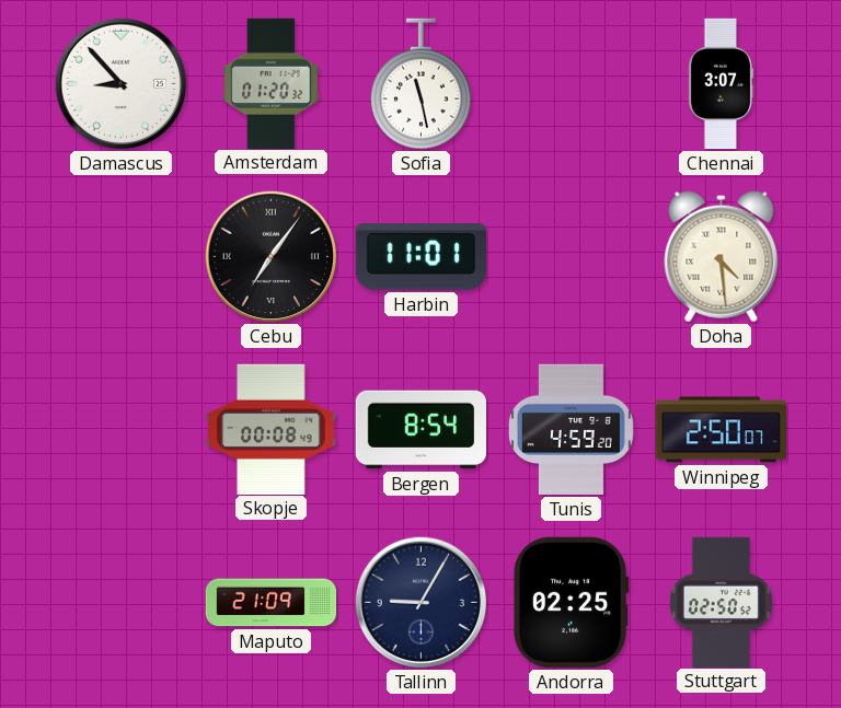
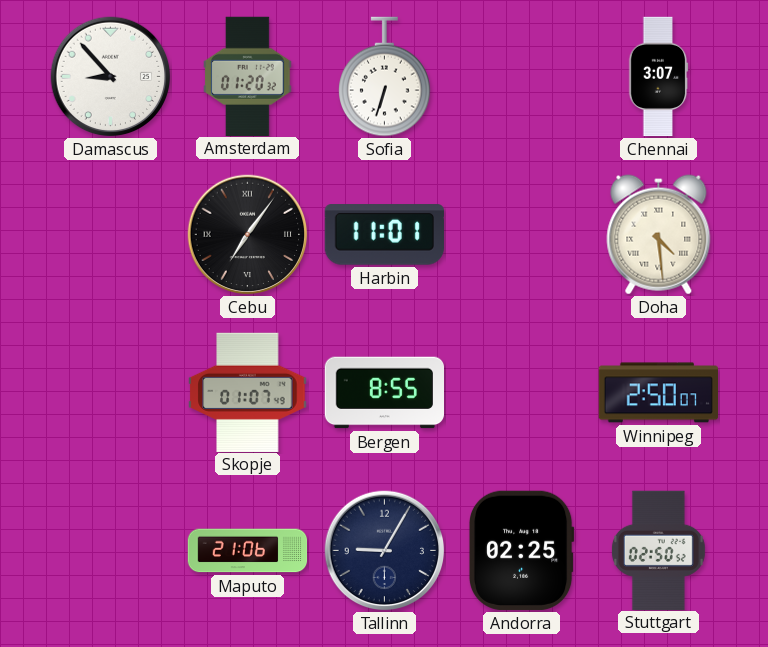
Sofia: 11:28 -> 6:33 (385, 77)
Skopje: 00:08 -> 01:07 (248, 392)
Bergen: 8:54 -> 8:55 (384, 393)
Tunis: 4:59 -> none (571, 430)
Maputo: 21:09 -> 21:06 (248, 551)
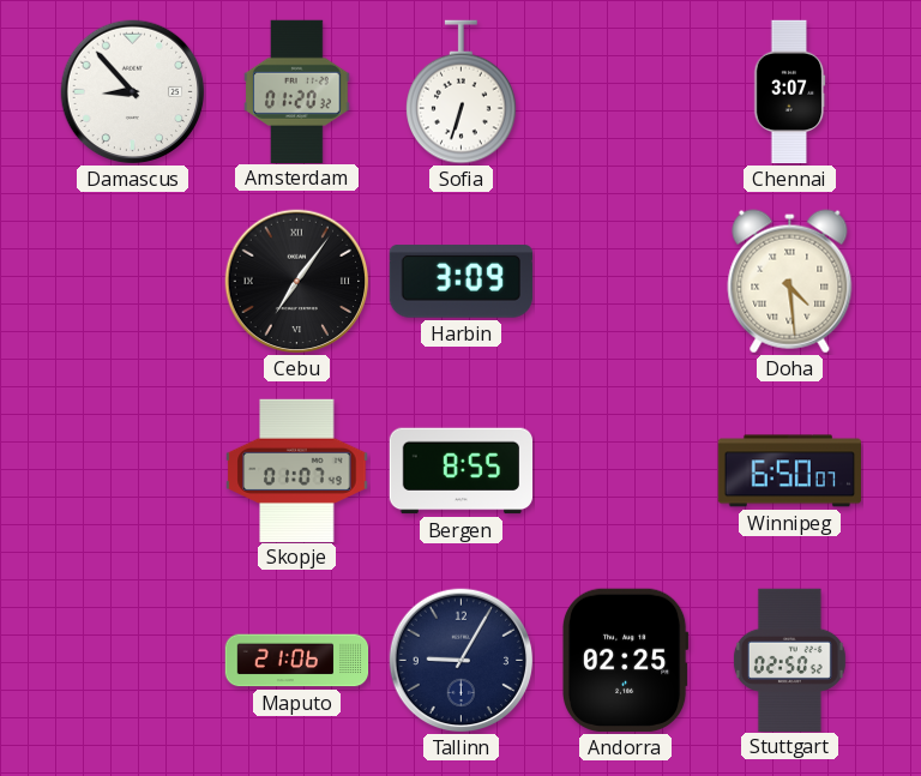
Harbin: 11:01 -> 3:09 (460, 282)
Winnipeg: 2:50 -> 6:50 (789, 471)
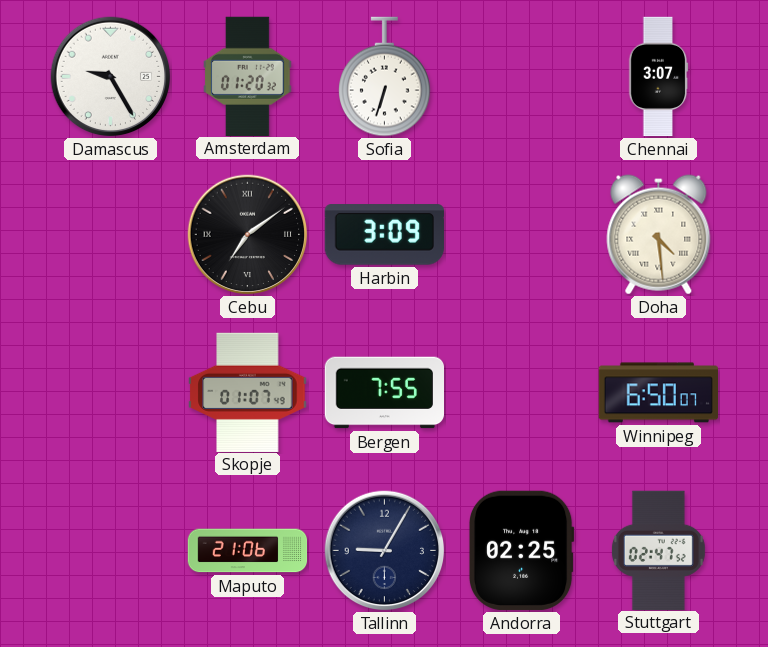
Damascus: 8:53 -> 9:25 (111, 77)
Cebu: 7:06 -> 7:09 (248, 235)
Bergen: 8:55 -> 7:55 (384, 393)
Stuttgart: 02:50 -> 02:47 (658, 550)
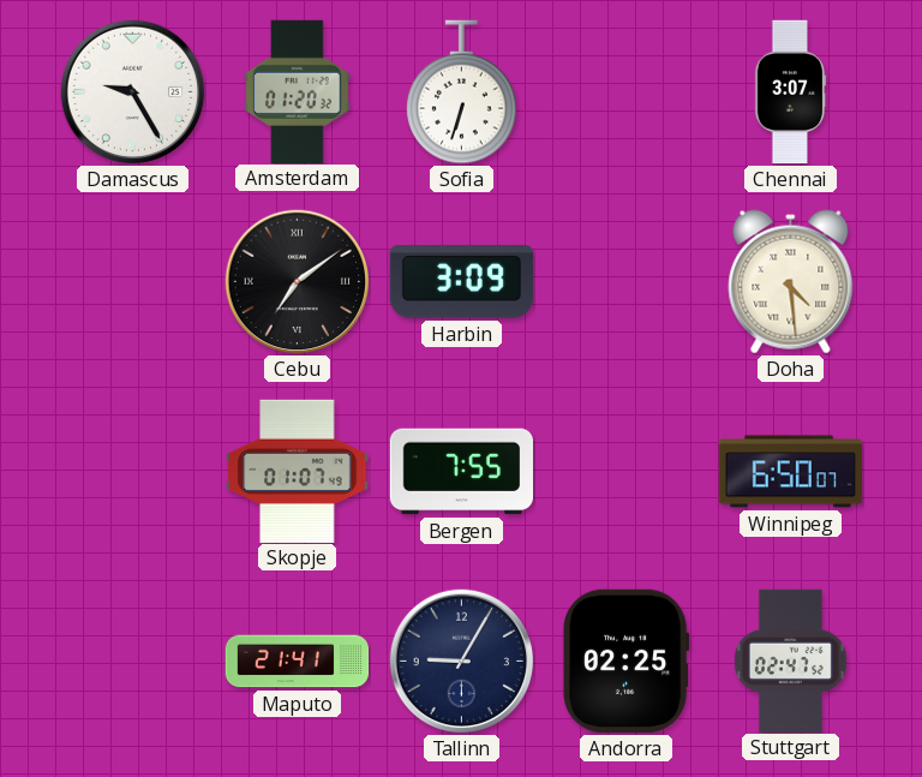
Maputo: 21:06 -> 21:41 (298, 662)
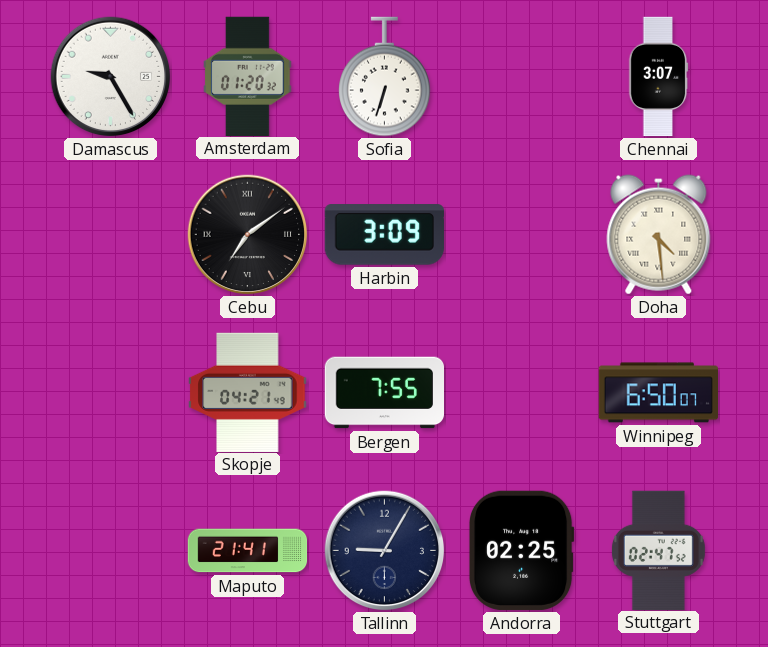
Skopje: 01:07 -> 04:21 (248, 392)
